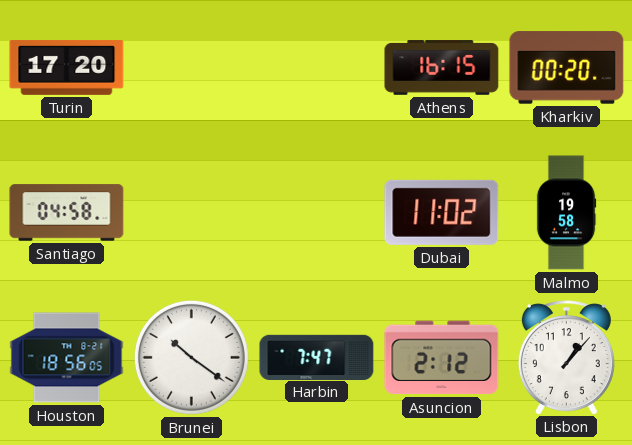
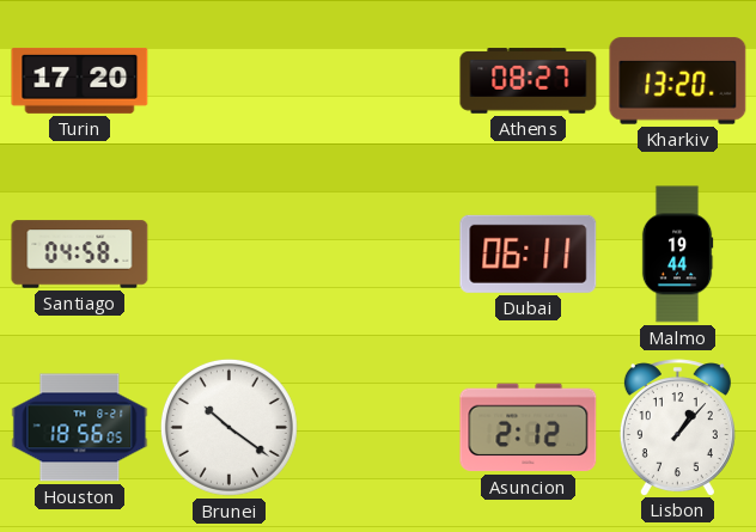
Athens: 16:15 -> 08:27 (529, 81)
Kharkiv: 00:20 -> 13:20 (678, 81)
Dubai: 11:02 -> 06:11 (529, 253)
Malmo: 19:58 -> 19:44 (677, 255)
Harbin: 7:47 -> none (317, 357)
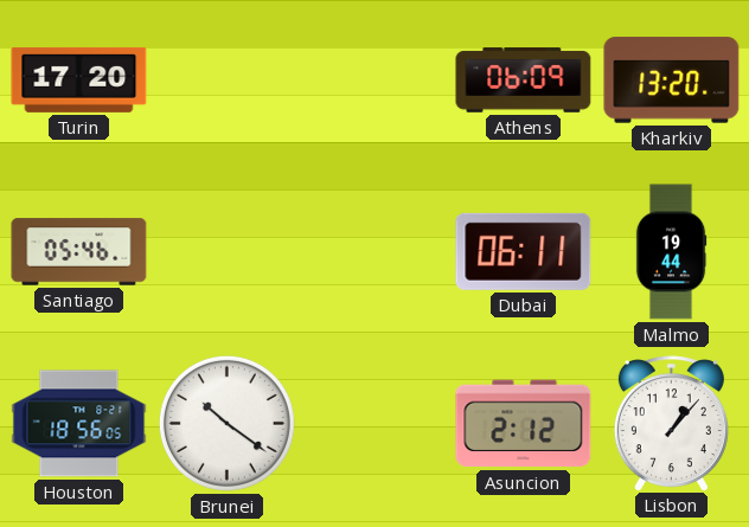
Athens: 08:27 -> 06:09 (524, 81)
Santiago: 04:58 -> 05:46 (79, 252)
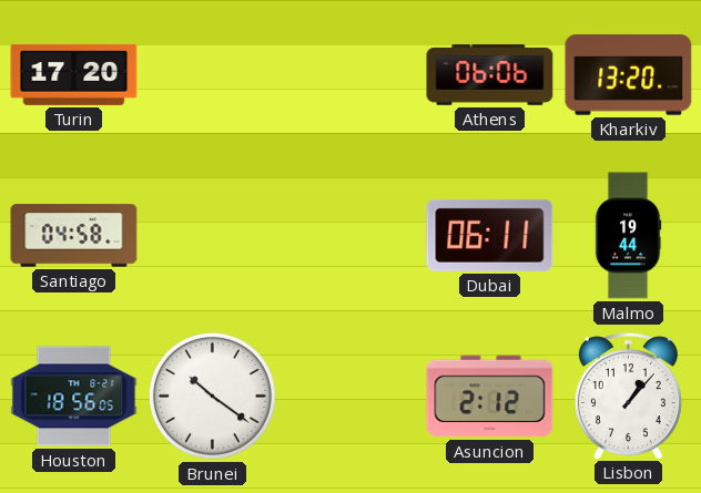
Athens: 06:09 -> 06:06 (490, 75)
Santiago: 05:46 -> 04:58 (74, 236)
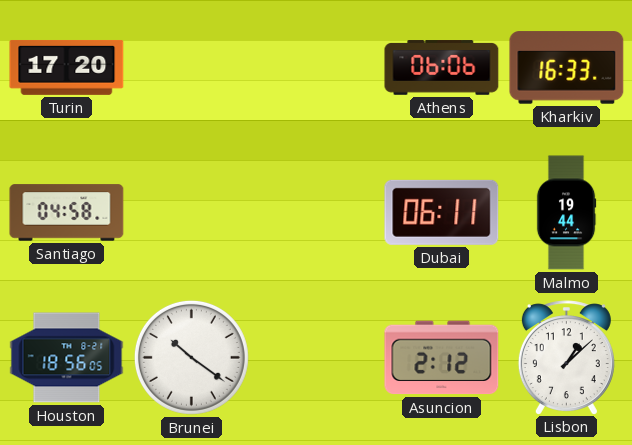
Kharkiv: 13:20 -> 16:33 (567, 68)
Lisbon: 1:07 -> 1:08 (566, 357)
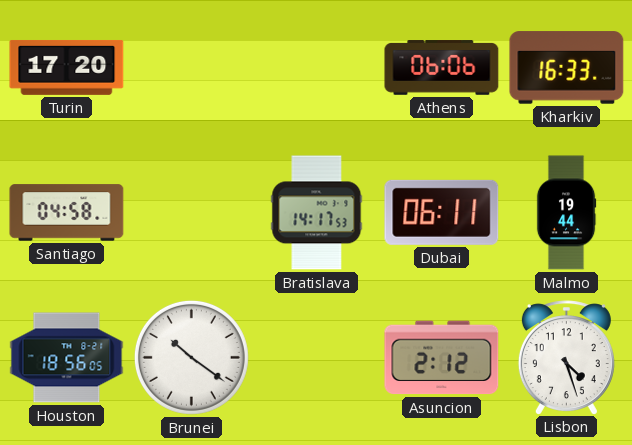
Bratislava: none -> 14:17 (317, 213)
Lisbon: 1:08 -> 4:27 (566, 357)
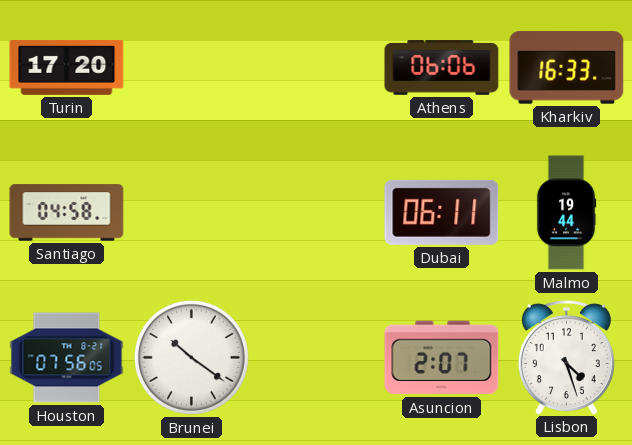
Bratislava: 14:17 -> none (317, 213)
Houston: 18:56 -> 07:56 (67, 358)
Asuncion: 2:12 -> 2:07 (442, 358)
